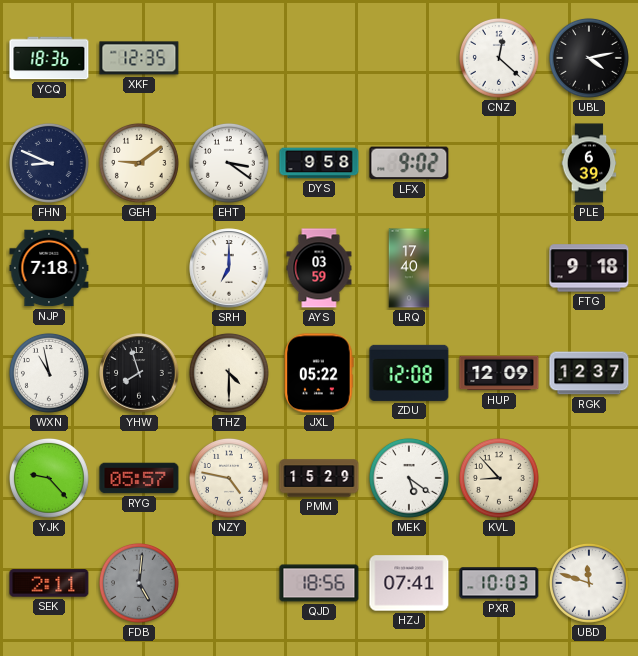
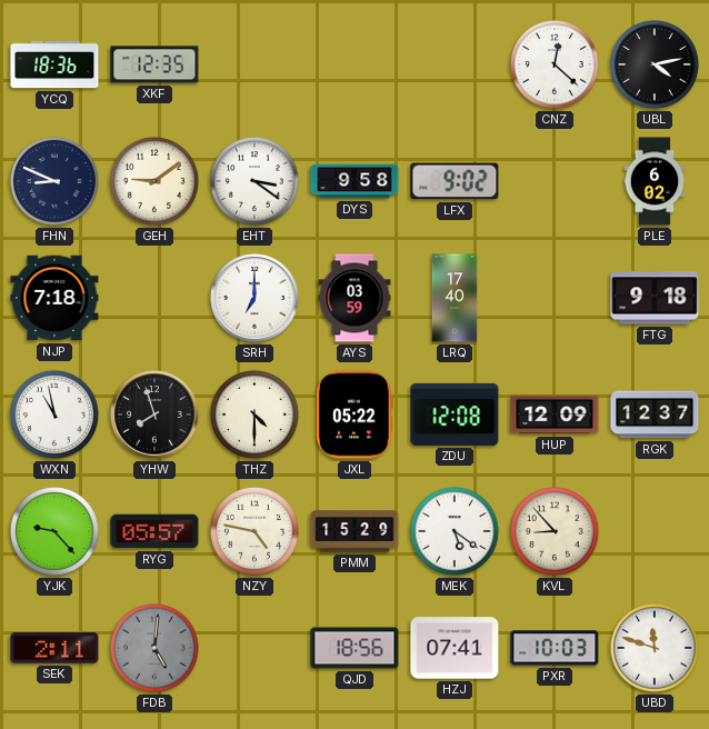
PLE: 6:39 -> 6:02 (655, 181)
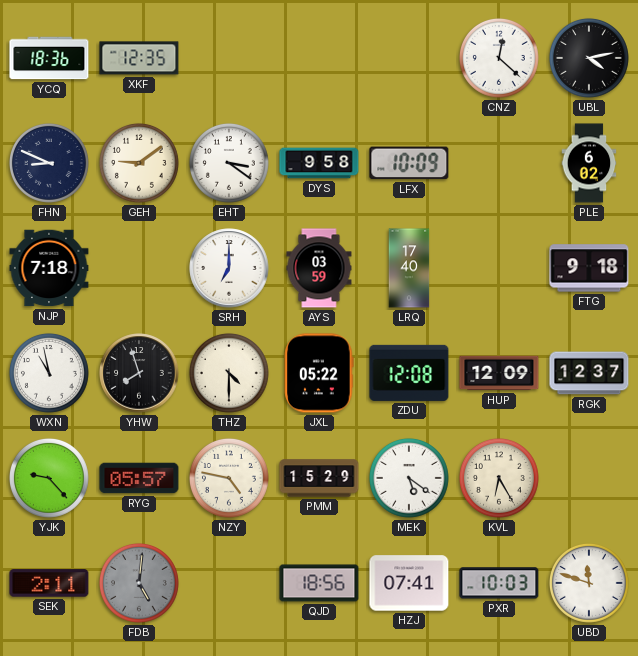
LFX: 9:02 -> 10:09 (409, 163)
KVL: 8:53 -> 6:25 (499, 478)
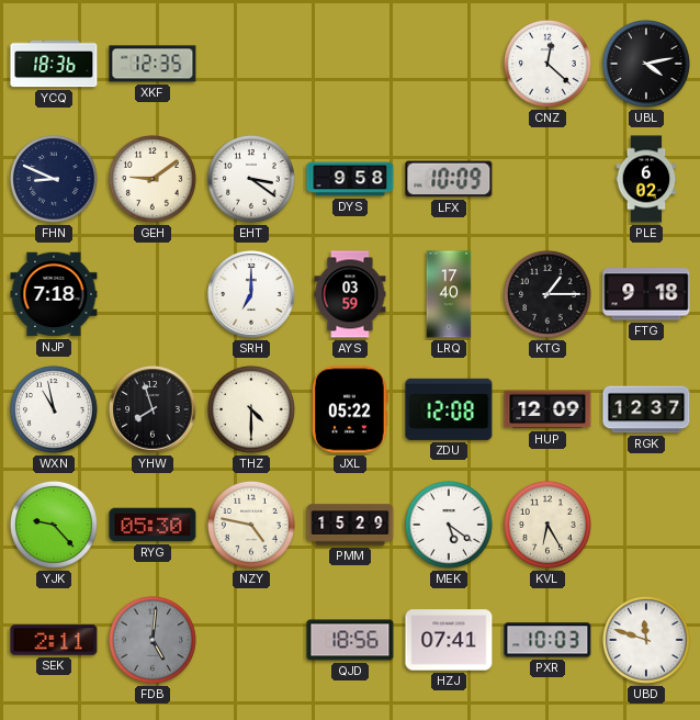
KTG: none -> 1:15 (547, 294)
RYG: 05:57 -> 05:30 (153, 525)
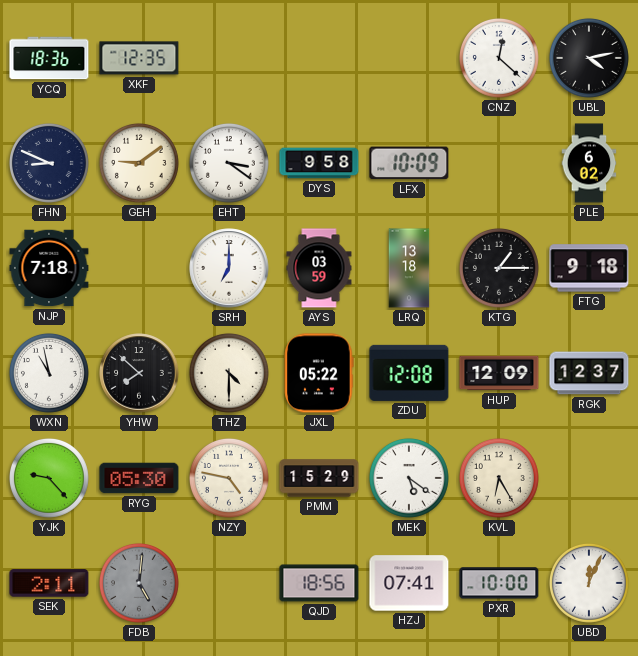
LRQ: 17:40 -> 13:18 (409, 268)
YHW: 7:57 -> 7:52 (139, 373)
PXR: 10:03 -> 10:00 (499, 583)
UBD: 11:48 -> 12:04 (589, 583)
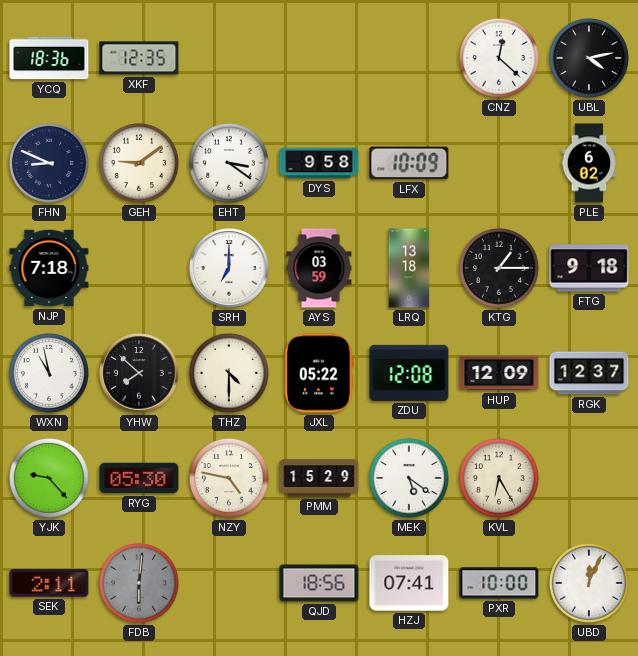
FDB: 5:01 -> 6:01 (139, 583)
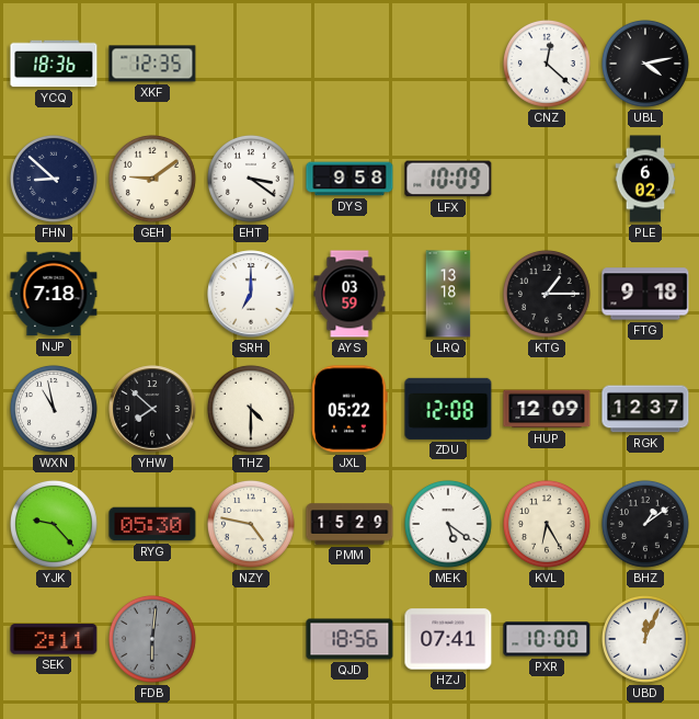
FHN: 8:49 -> 8:52 (54, 179)
BHZ: none -> 1:09 (645, 524)
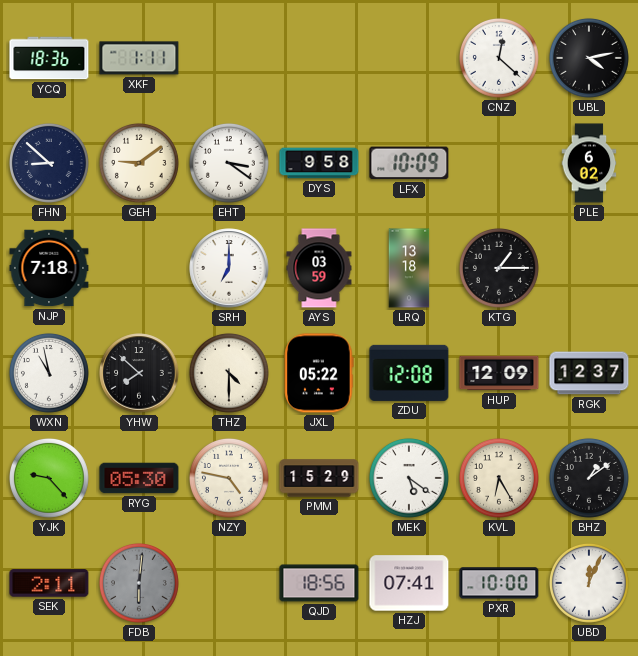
XKF: 12:35 -> 1:11 (139, 58)
FTG: 9:18 -> none (645, 294)
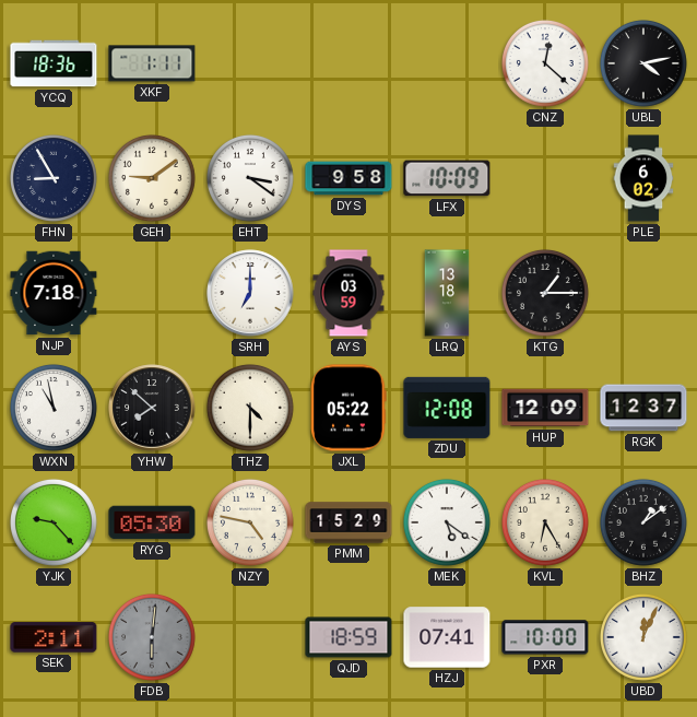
FHN: 8:52 -> 8:55 (54, 178)
QJD: 18:56 -> 18:59 (349, 637)
